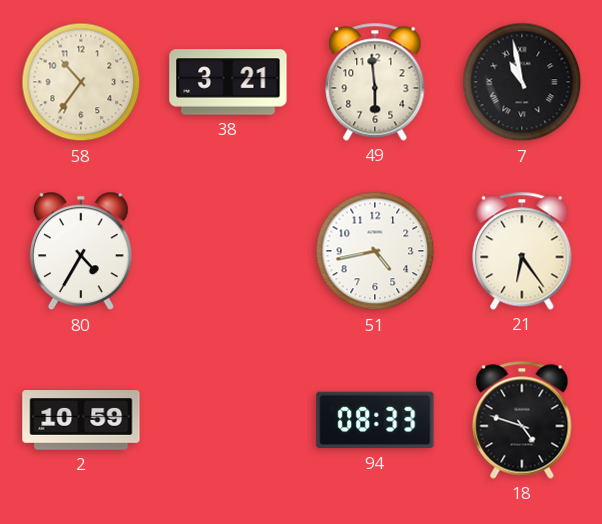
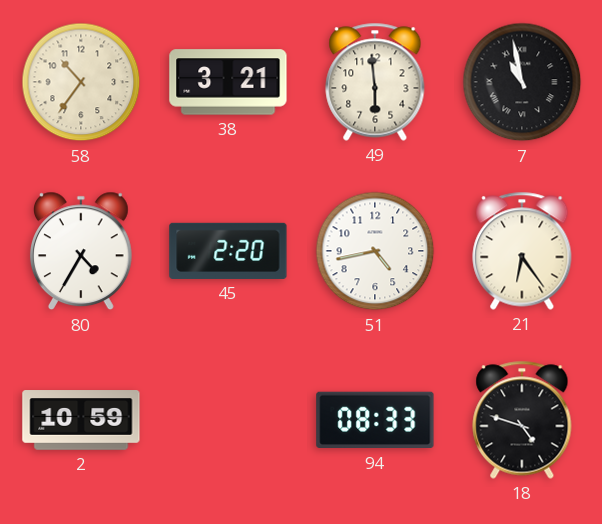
45: none -> 2:20 (228, 251)
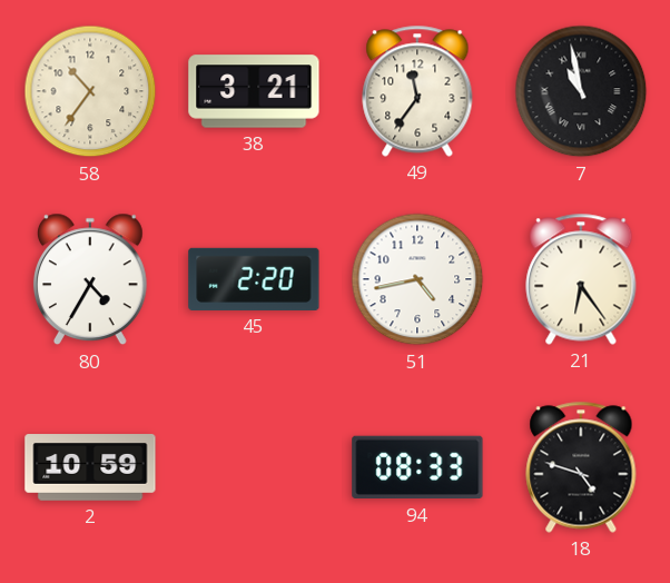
49: 5:59 -> 11:36 (417, 91)
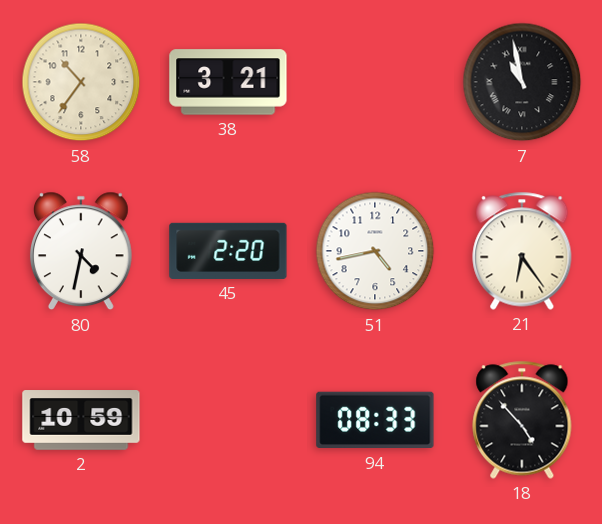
49: 11:36 -> none (417, 91)
80: 4:35 -> 4:32 (81, 251)
18: 4:48 -> 4:53 (522, 420)
